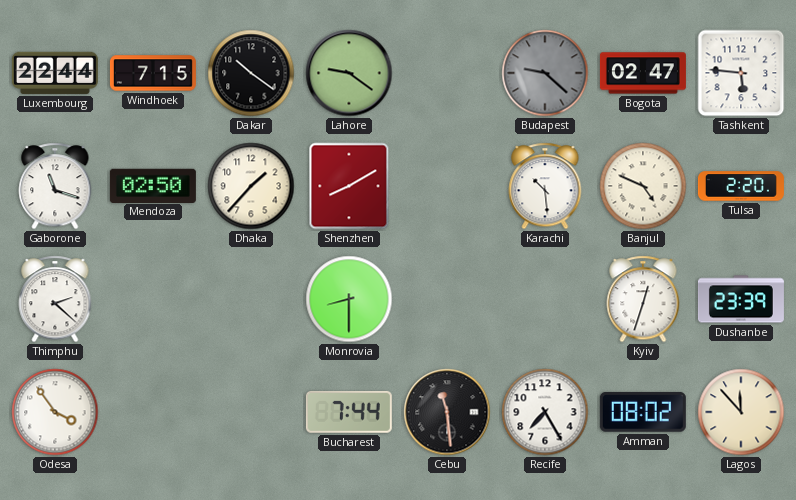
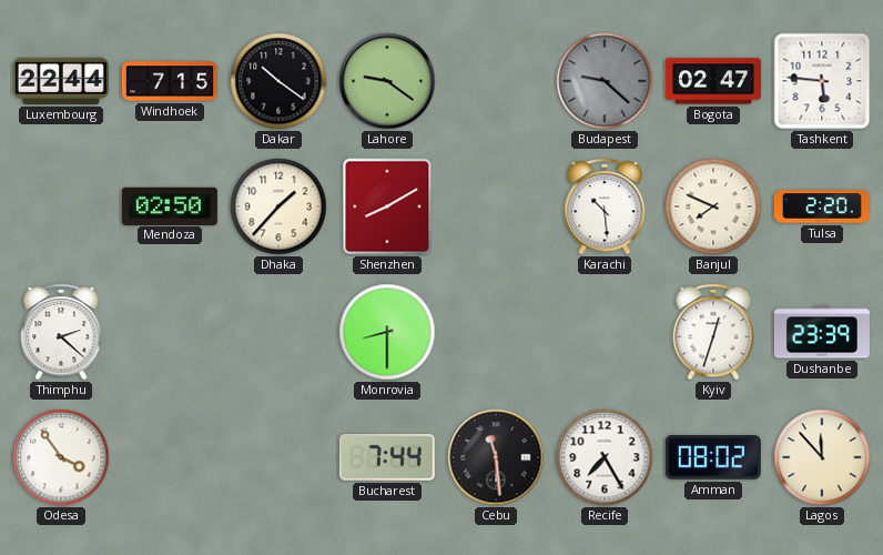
Gaborone: 11:18 -> none (55, 186)
Banjul: 4:49 -> 7:49 (713, 206)
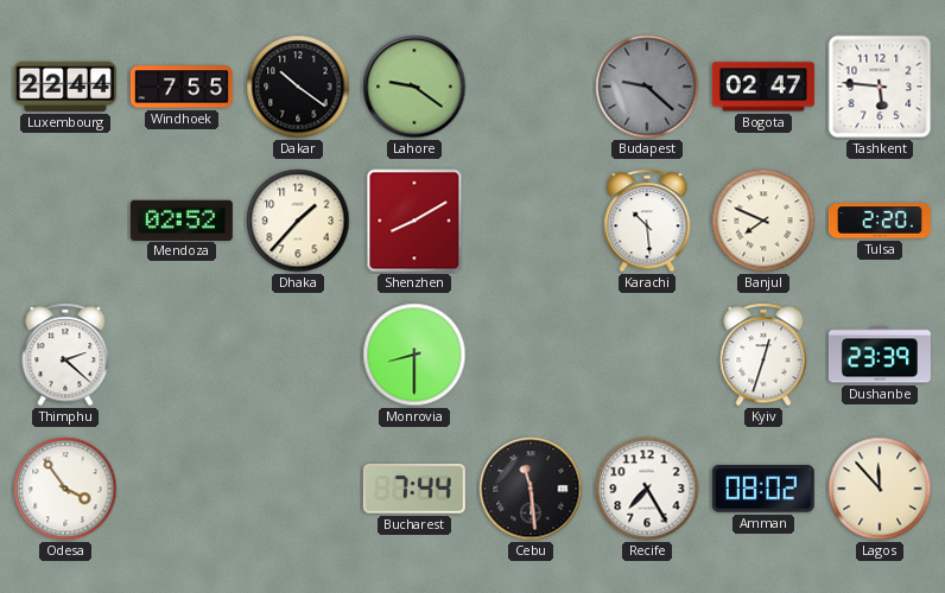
Windhoek: 7:15 -> 7:55 (182, 87)
Mendoza: 02:50 -> 02:52 (182, 219)
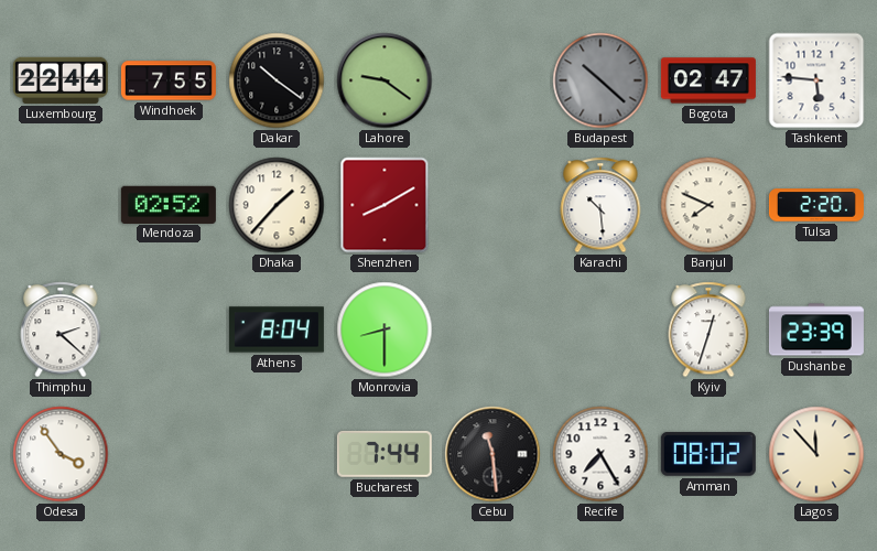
Budapest: 9:22 -> 10:22 (600, 80)
Athens: none -> 8:04 (277, 329)
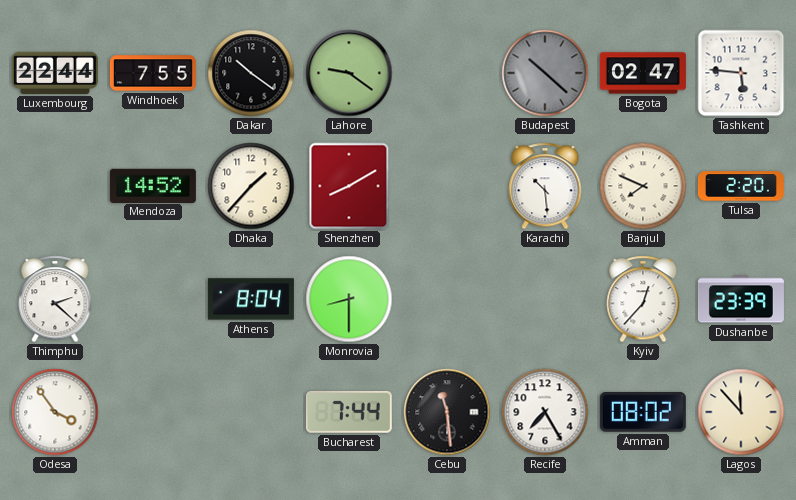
Mendoza: 02:52 -> 14:52 (153, 185)
Kyiv: 12:33 -> 12:37 (643, 299)
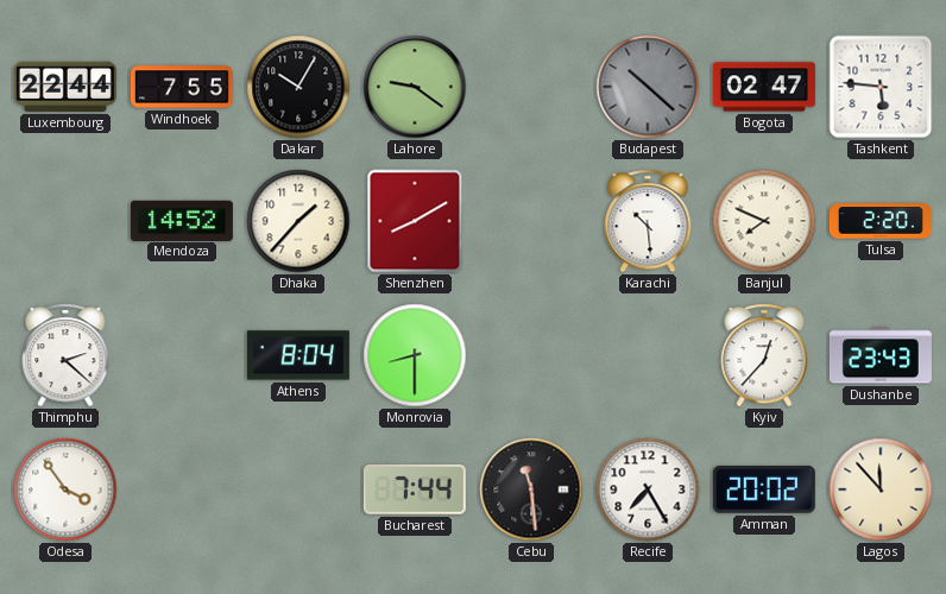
Dakar: 10:21 -> 10:05 (298, 87)
Dushanbe: 23:39 -> 23:43 (881, 355)
Amman: 08:02 -> 20:02 (764, 489)
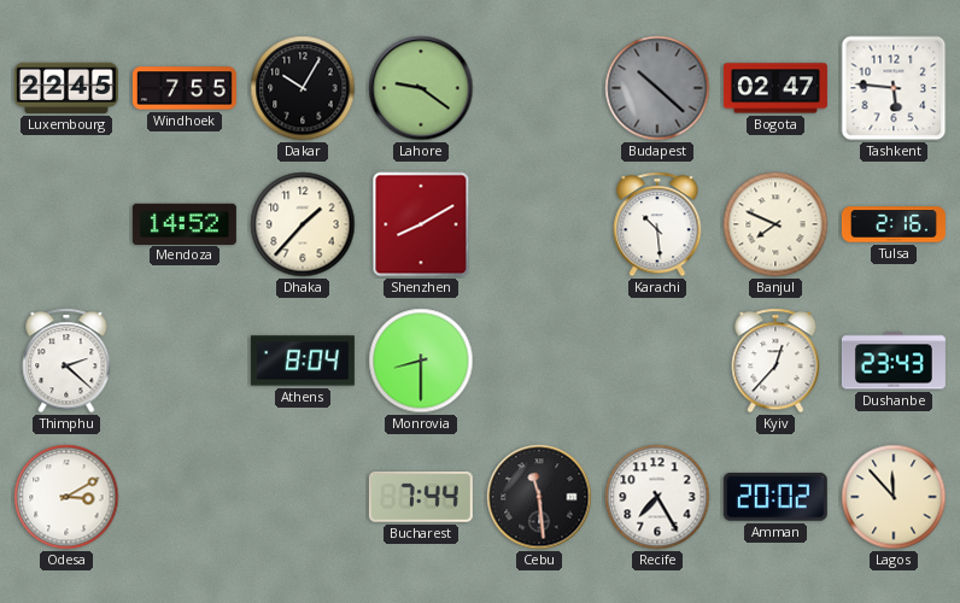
Luxembourg: 22:44 -> 22:45 (66, 88)
Tulsa: 2:20 -> 2:16 (894, 224)
Odesa: 3:54 -> 3:10 (66, 497)
